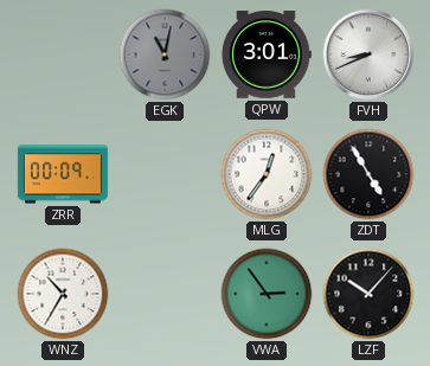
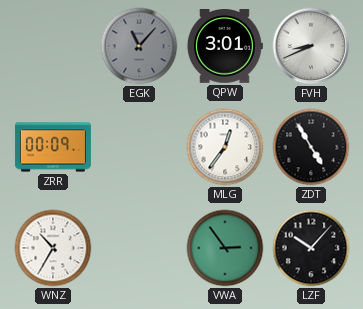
EGK: 11:02 -> 11:07 (139, 46)
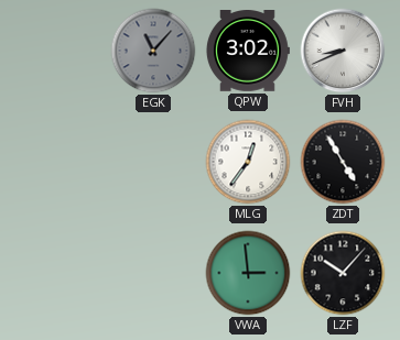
QPW: 3:01 -> 3:02 (247, 52)
ZRR: 00:09 -> none (53, 147)
WNZ: 10:35 -> none (53, 248)
VWA: 2:54 -> 2:59 (248, 273)
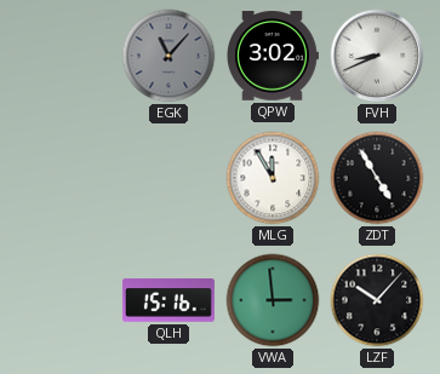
MLG: 12:36 -> 11:55 (273, 178)
QLH: none -> 15:16 (168, 300)
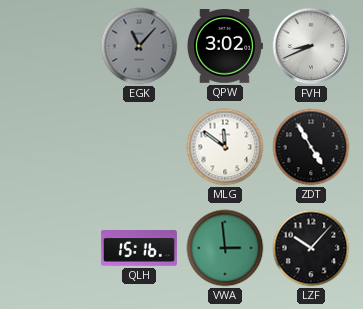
MLG: 11:55 -> 11:51 (225, 147)
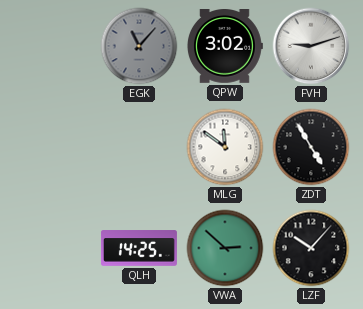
FVH: 8:41 -> 9:12 (311, 46)
QLH: 15:16 -> 14:25 (139, 248)
VWA: 2:59 -> 2:52 (225, 248)
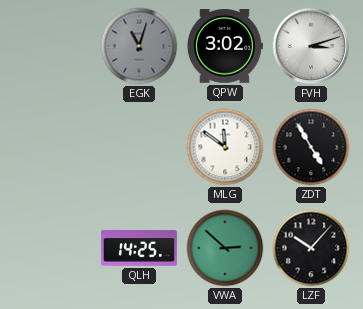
EGK: 11:07 -> 11:03 (139, 46)
FVH: 9:12 -> 3:12 (311, 46)
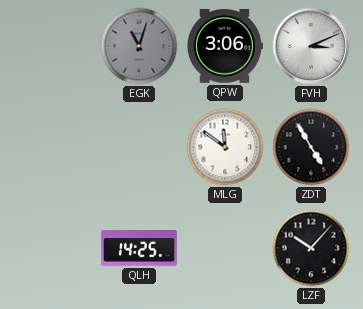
QPW: 3:02 -> 3:06 (224, 47)
FVH: 3:12 -> 3:11 (311, 46)
VWA: 2:52 -> none (225, 248)
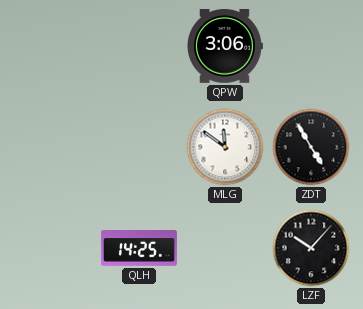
EGK: 11:03 -> none (139, 46)
FVH: 3:11 -> none (311, 46)
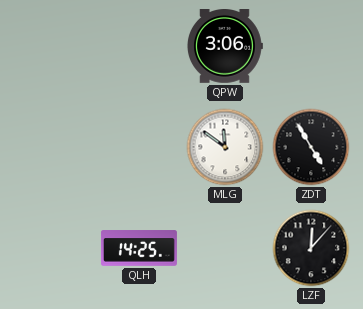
LZF: 10:07 -> 12:07 (311, 248)
